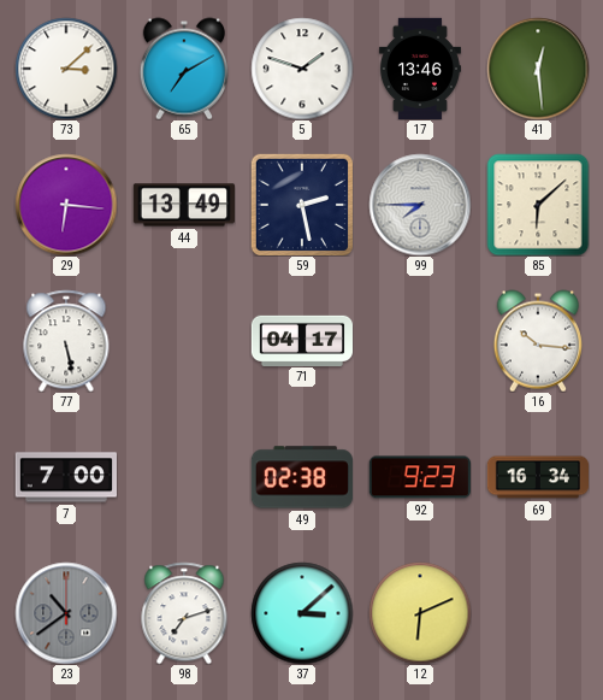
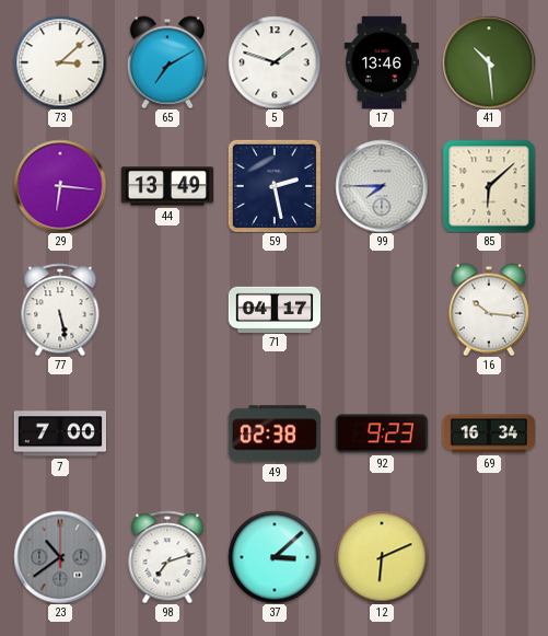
41: 12:29 -> 10:29 (489, 62)
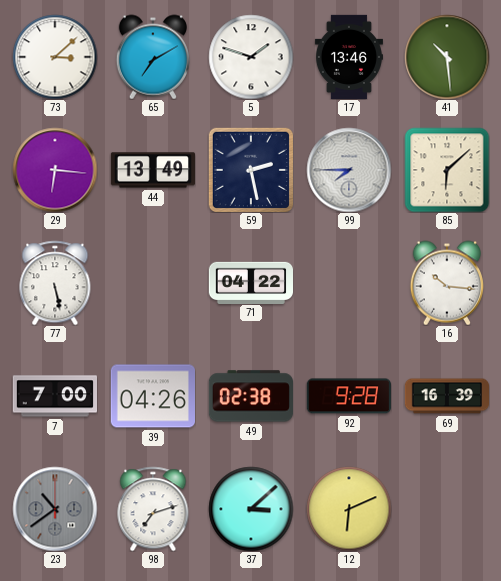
71: 04:17 -> 04:22 (250, 282)
39: none -> 04:26 (152, 396)
92: 9:23 -> 9:28 (349, 396)
69: 16:34 -> 16:39 (447, 396)
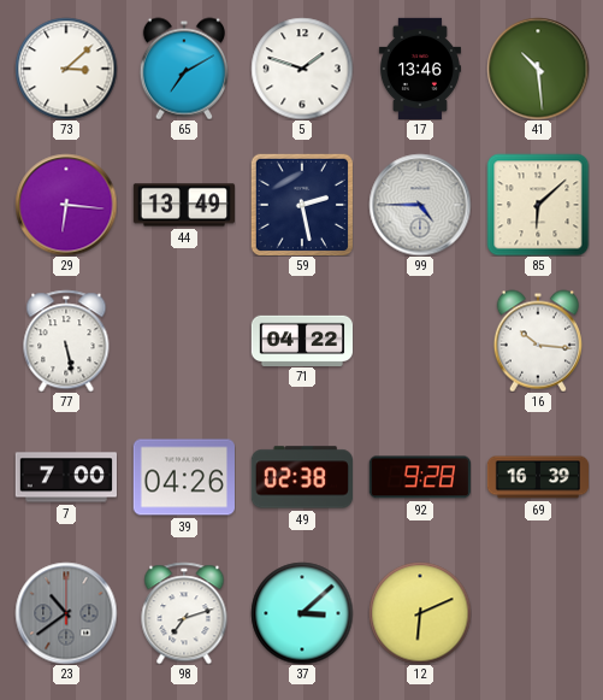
99: 7:45 -> 4:45 (420, 205)
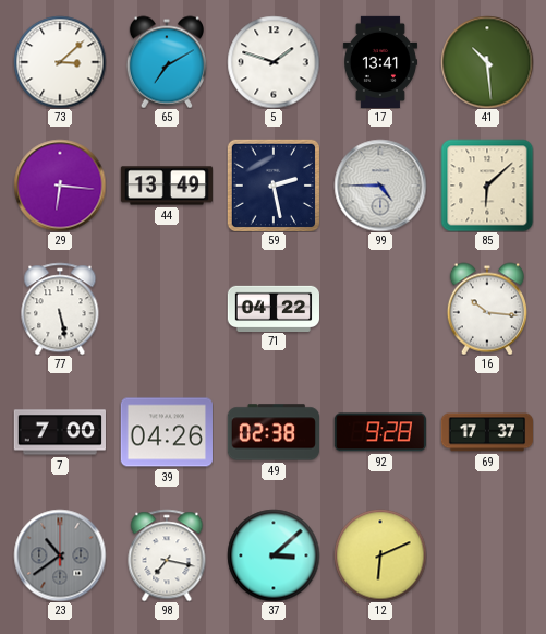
17: 13:46 -> 13:41 (380, 61)
69: 16:39 -> 17:37 (487, 432)
98: 7:12 -> 7:17 (167, 555)
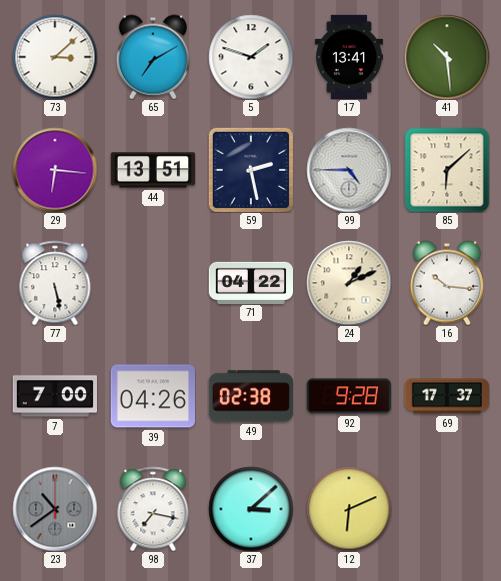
44: 13:49 -> 13:51 (152, 170)
24: none -> 1:11 (349, 283)
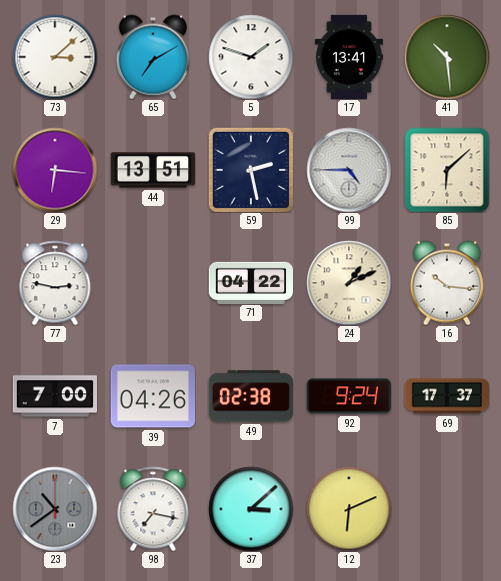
77: 5:28 -> 2:47 (55, 283)
92: 9:28 -> 9:24 (349, 396)
